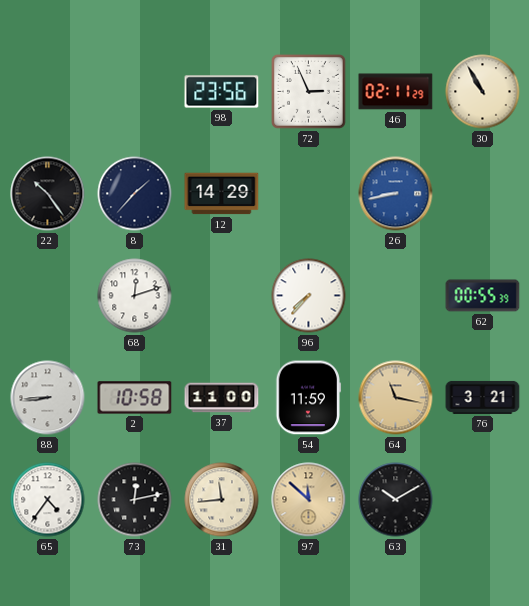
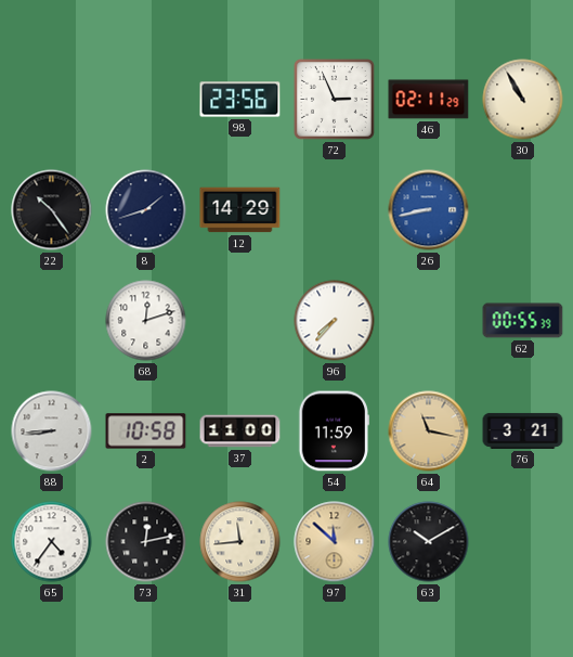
8: 1:37 -> 1:42 (146, 210)
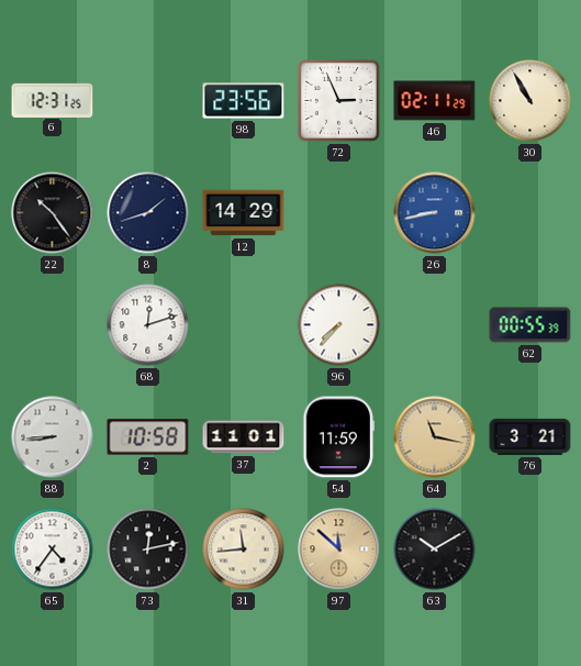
6: none -> 12:31 (53, 100)
37: 11:00 -> 11:01 (244, 437)
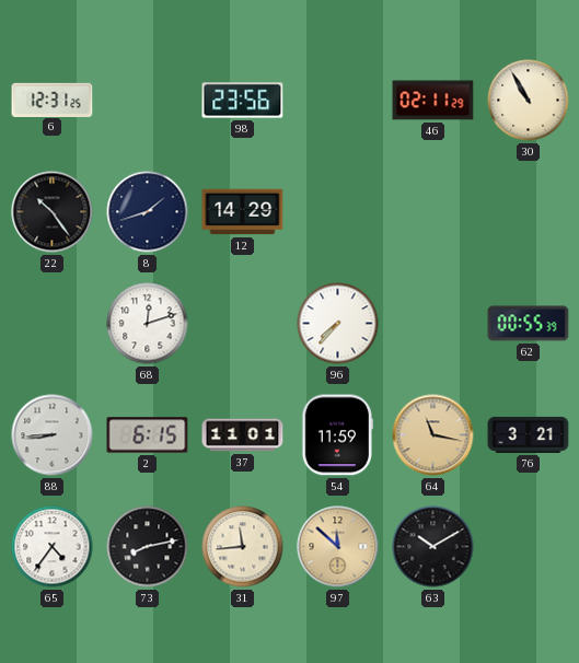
72: 2:56 -> none (338, 100)
26: 8:43 -> none (435, 213)
2: 10:58 -> 6:15 (148, 435)
73: 12:13 -> 8:13 (148, 547)
